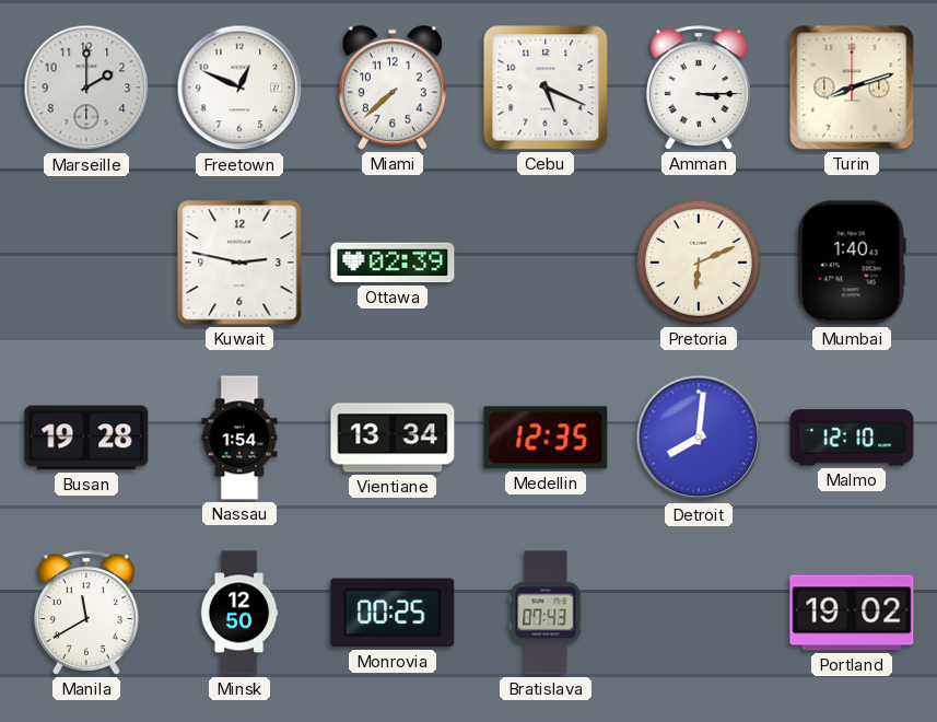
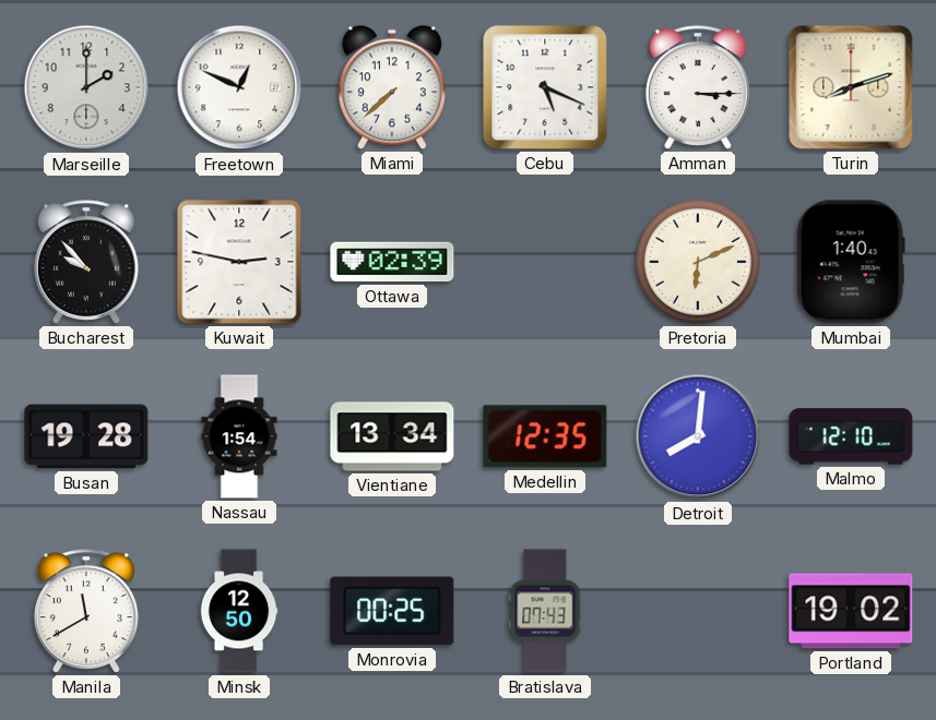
Bucharest: none -> 9:53 (86, 262)
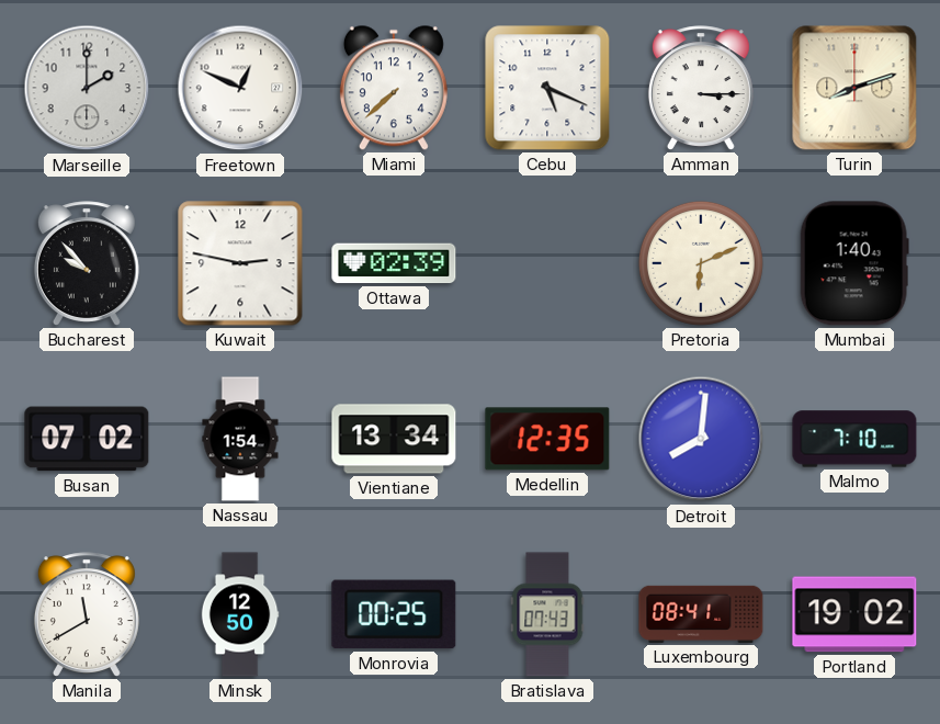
Busan: 19:28 -> 07:02 (87, 439)
Malmo: 12:10 -> 7:10 (854, 439)
Luxembourg: none -> 08:41 (701, 614)
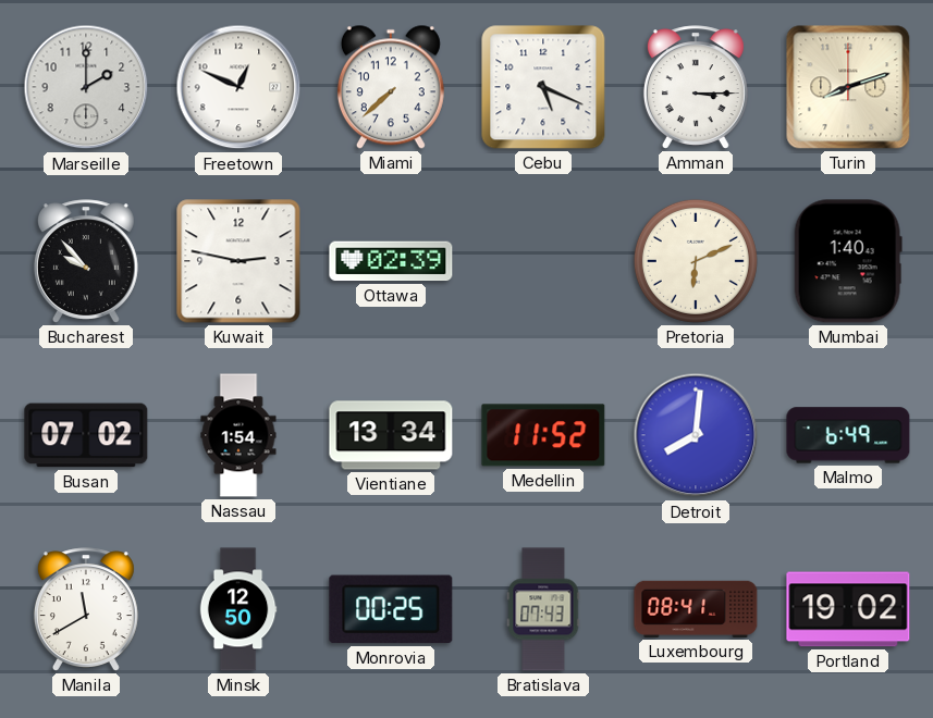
Medellin: 12:35 -> 11:52 (543, 435)
Malmo: 7:10 -> 6:49 (848, 435)
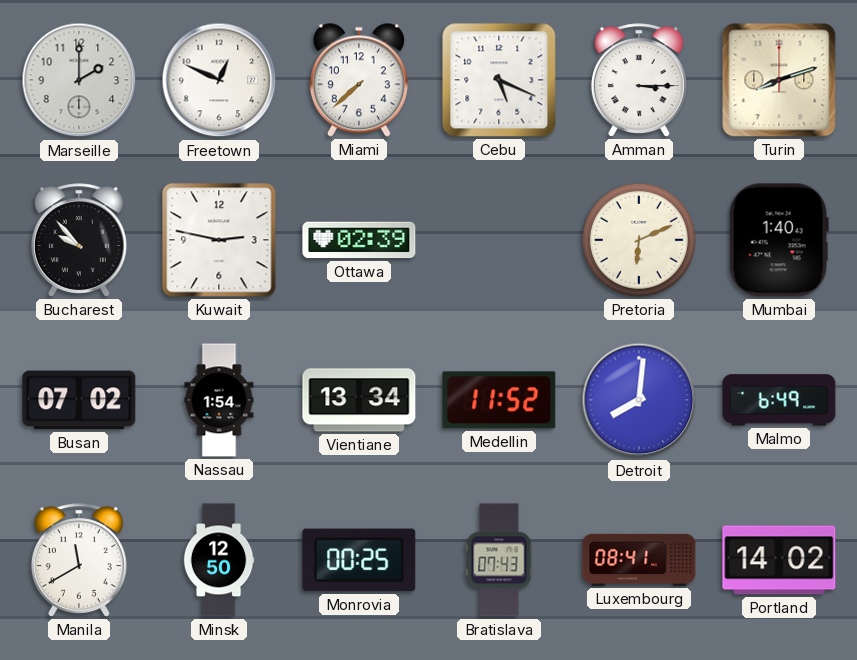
Portland: 19:02 -> 14:02 (779, 560)
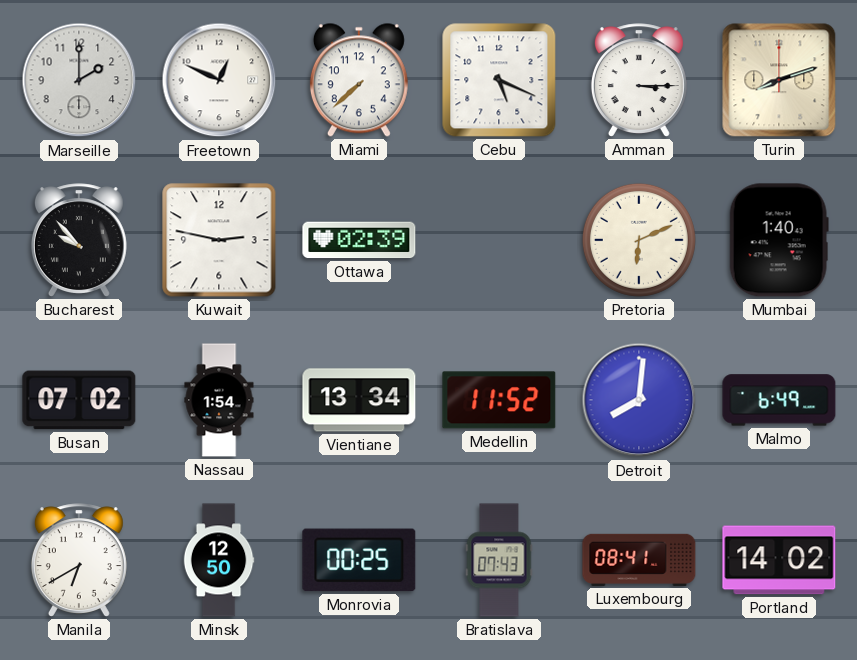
Manila: 11:40 -> 6:40 (79, 560)
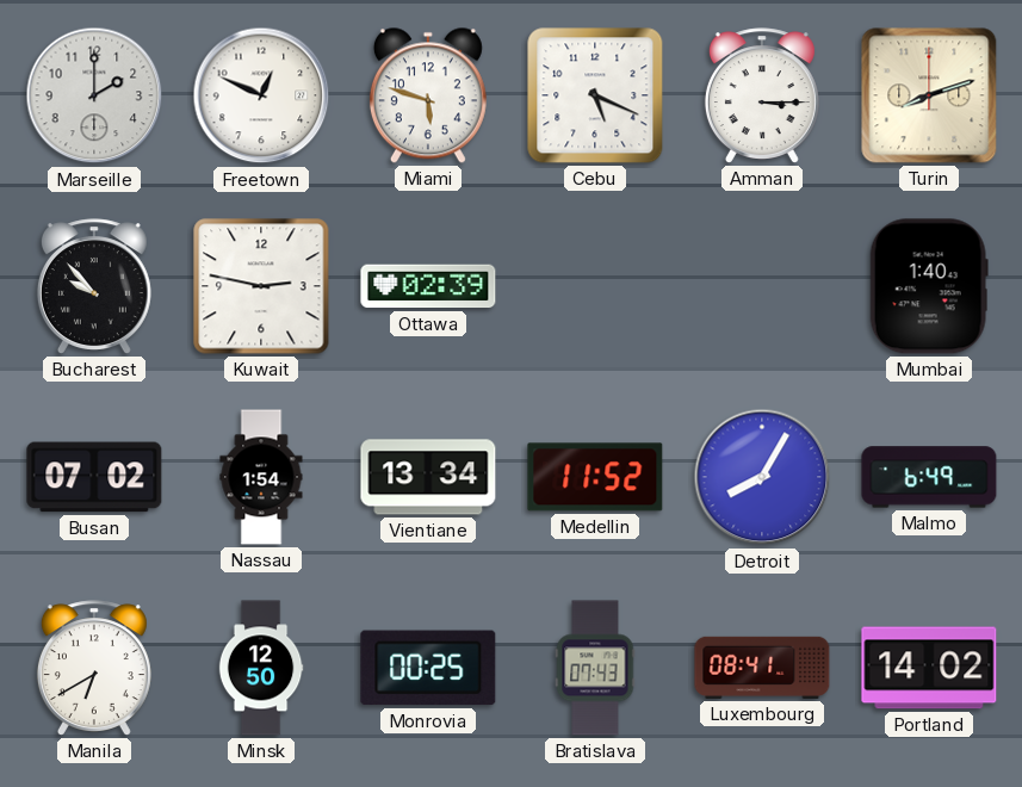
Miami: 7:38 -> 5:48 (428, 95)
Pretoria: 6:11 -> none (639, 240)
Detroit: 8:01 -> 8:05 (762, 477)
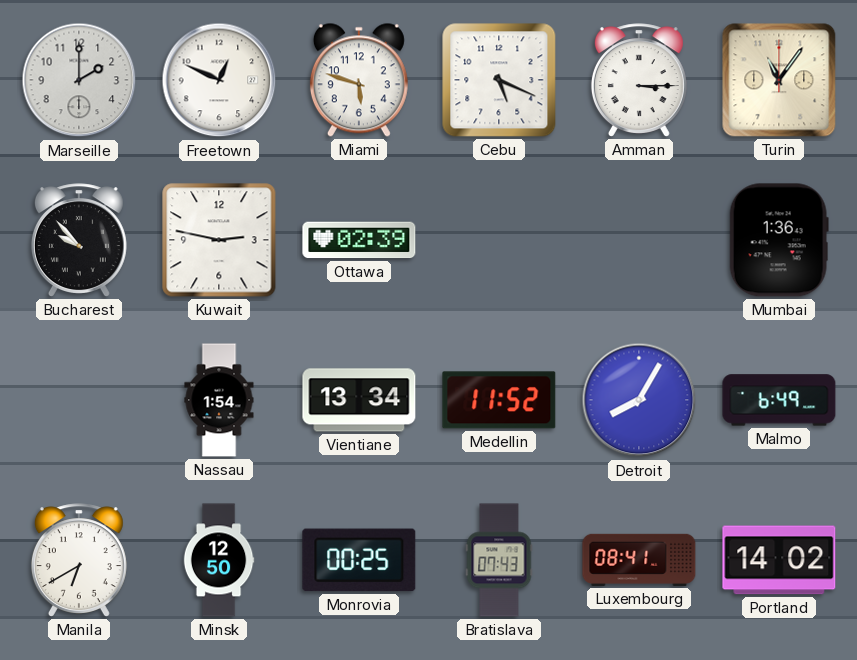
Turin: 8:12 -> 11:06 (779, 80)
Mumbai: 1:40 -> 1:36 (779, 240)
Busan: 07:02 -> none (94, 477)
